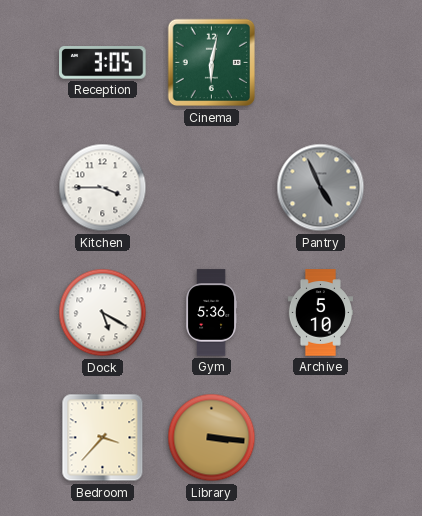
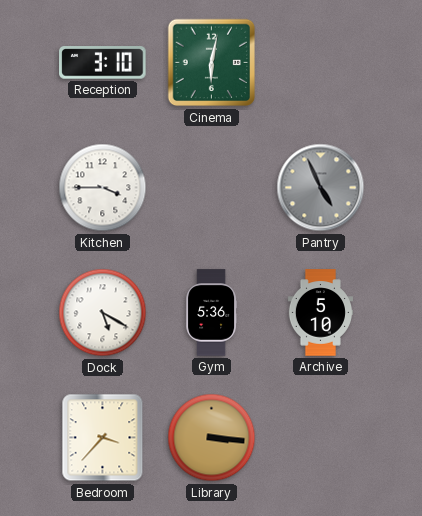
Reception: 3:05 -> 3:10 (103, 63)
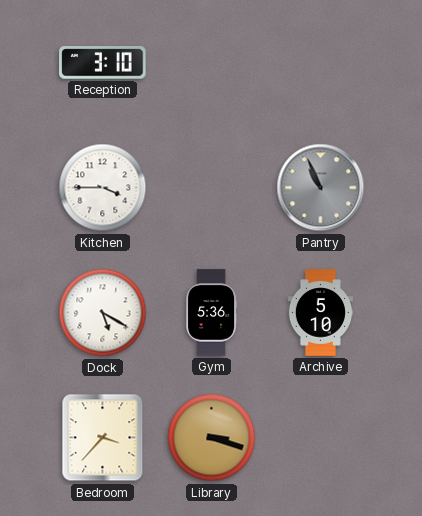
Cinema: 6:02 -> none (212, 63)
Pantry: 4:56 -> 10:56 (321, 188)
Library: 3:16 -> 3:18 (212, 438)
